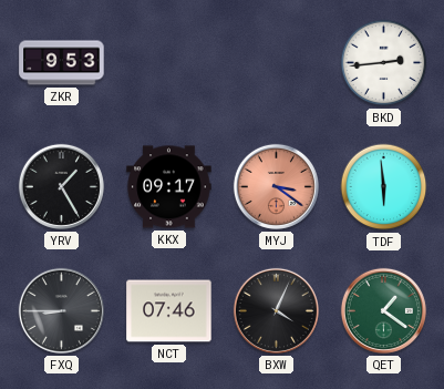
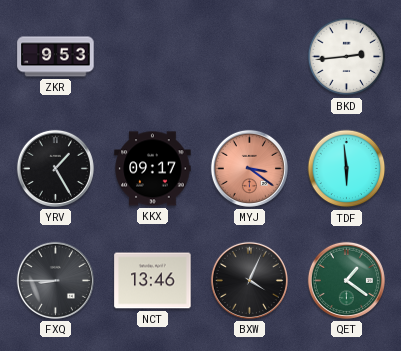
NCT: 07:46 -> 13:46 (153, 281)
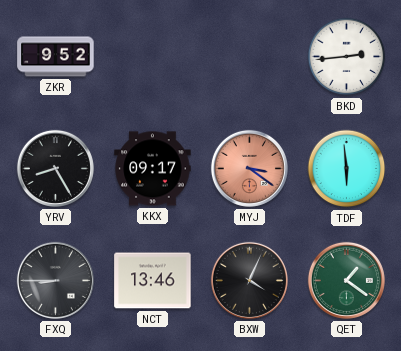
ZKR: 9:53 -> 9:52 (56, 57)
YRV: 1:25 -> 8:25 (55, 168)
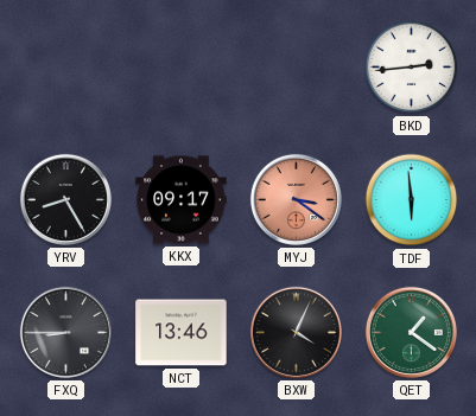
ZKR: 9:52 -> none (56, 57)
